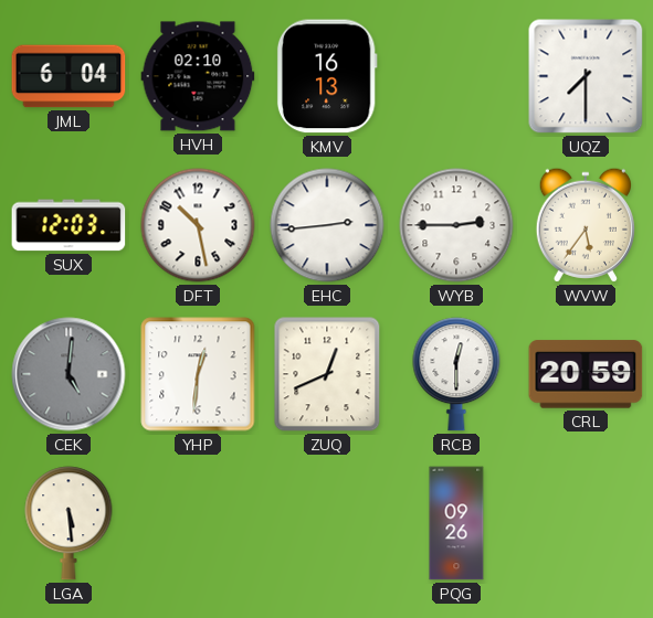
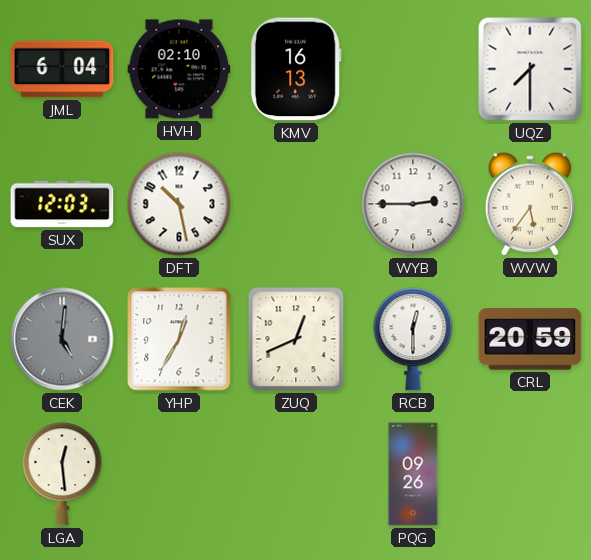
EHC: 2:44 -> none (327, 225)
YHP: 12:31 -> 12:35 (179, 339)
LGA: 5:29 -> 12:29 (62, 474)
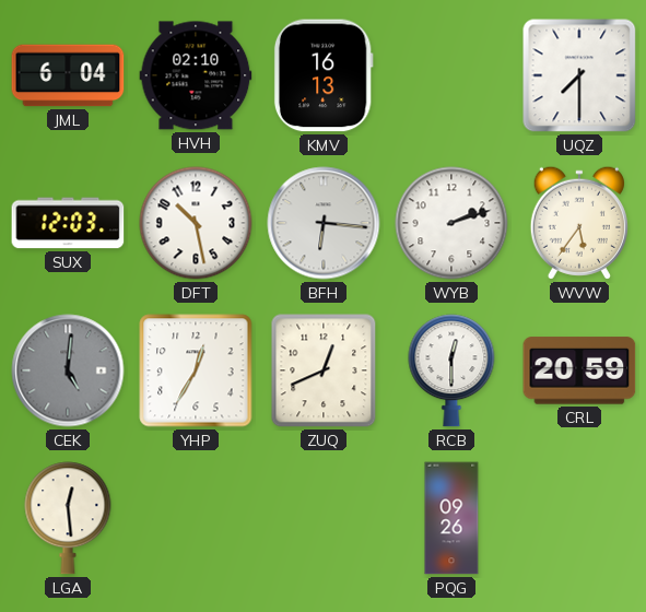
BFH: none -> 6:16 (324, 223)
WYB: 2:45 -> 2:12 (451, 223)
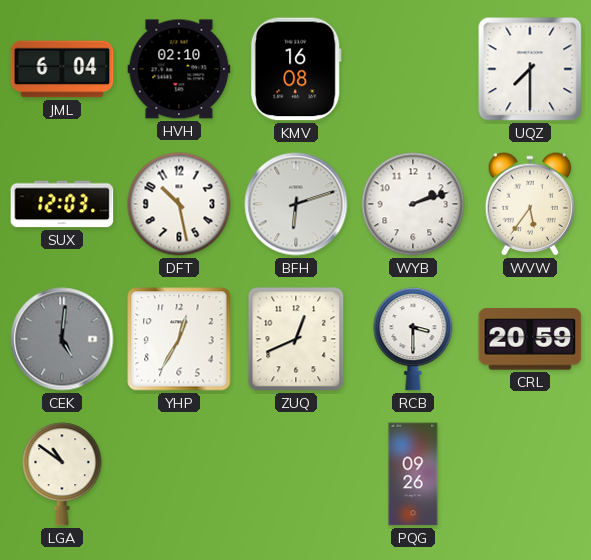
KMV: 16:13 -> 16:08 (296, 69)
BFH: 6:16 -> 6:12 (296, 204)
RCB: 12:30 -> 3:30 (413, 339)
LGA: 12:29 -> 10:51 (62, 474)
